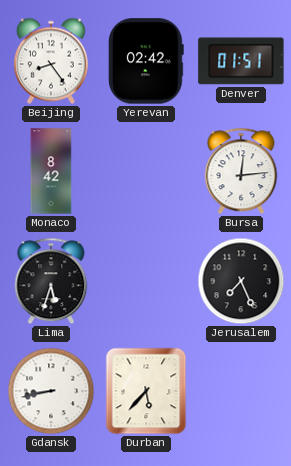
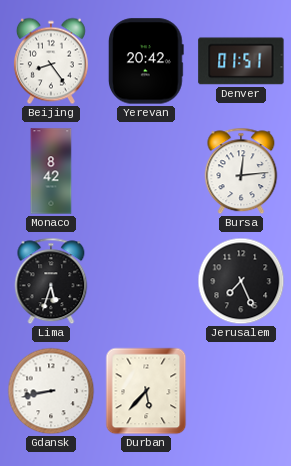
Yerevan: 02:42 -> 20:42 (146, 61)
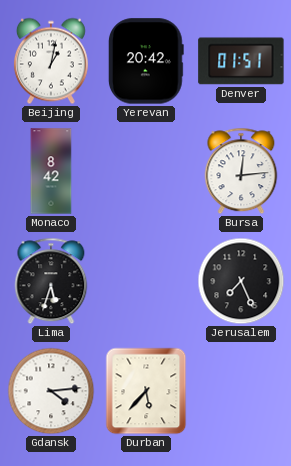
Beijing: 8:24 -> 1:02 (51, 61)
Gdansk: 8:43 -> 4:14 (51, 391)
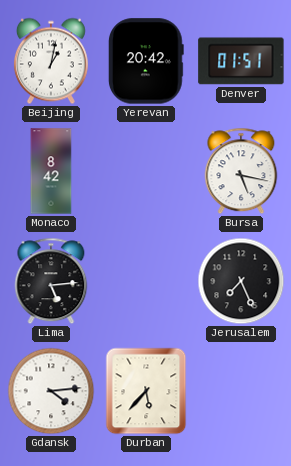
Bursa: 12:14 -> 5:17 (241, 171)
Lima: 5:33 -> 5:14 (51, 281)
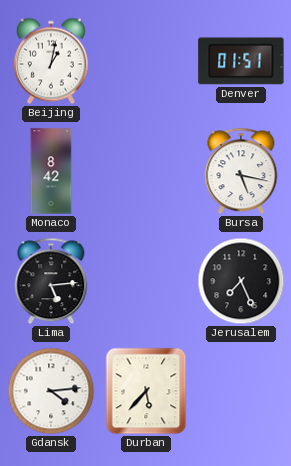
Yerevan: 20:42 -> none (146, 61)
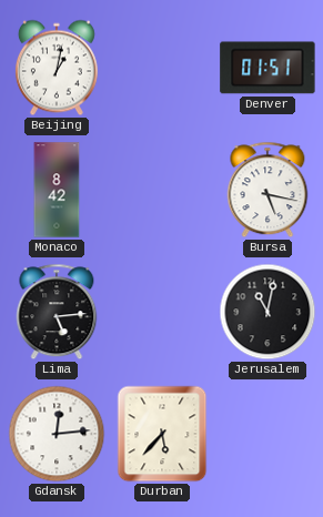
Jerusalem: 7:26 -> 11:02 (268, 312)
Gdansk: 4:14 -> 12:14 (57, 434)
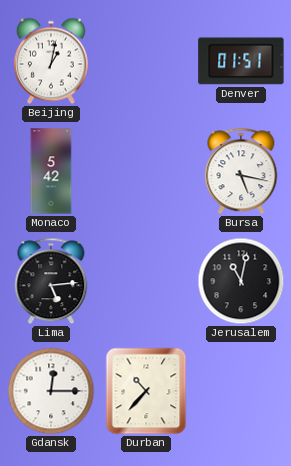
Monaco: 8:42 -> 5:42 (51, 171)
Gdansk: 12:14 -> 12:15 (51, 391)
Durban: 5:37 -> 10:37 (146, 391)
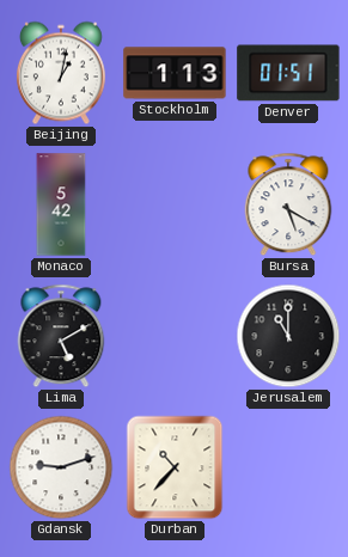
Stockholm: none -> 1:13 (175, 73)
Bursa: 5:17 -> 5:20 (288, 204)
Lima: 5:14 -> 5:10 (61, 336)
Jerusalem: 11:02 -> 11:00 (288, 336)
Gdansk: 12:15 -> 9:12 (61, 467)
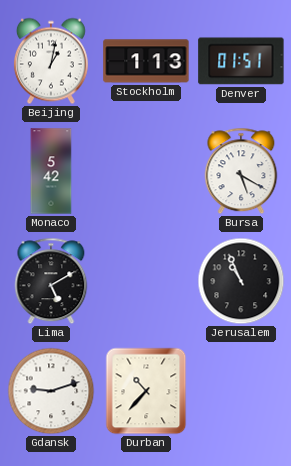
Jerusalem: 11:00 -> 10:56 (241, 281)
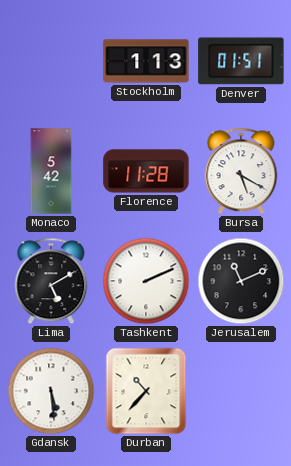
Beijing: 1:02 -> none (51, 61)
Florence: none -> 11:28 (146, 171)
Tashkent: none -> 2:11 (146, 281)
Jerusalem: 10:56 -> 11:11 (241, 281)
Gdansk: 9:12 -> 5:29 (51, 391)
